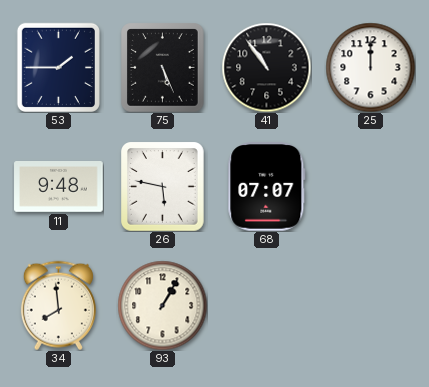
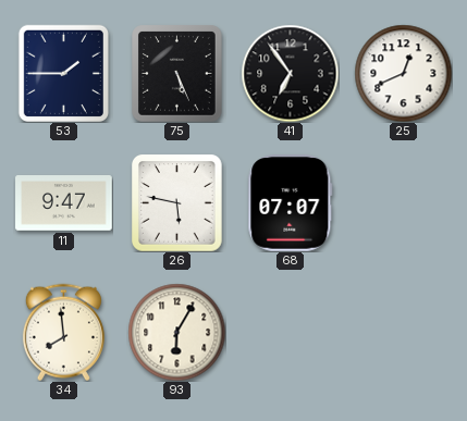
41: 10:54 -> 6:54 (290, 73)
25: 12:00 -> 12:41 (403, 73)
11: 9:48 -> 9:47 (64, 203)
93: 1:05 -> 6:05 (176, 332)
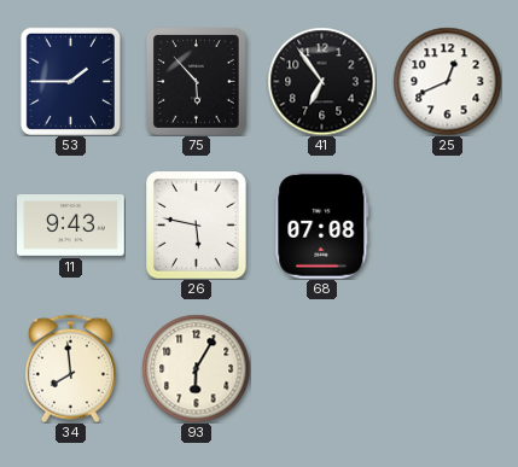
75: 5:26 -> 5:53 (197, 82)
11: 9:47 -> 9:43 (71, 226)
68: 07:07 -> 07:08 (322, 226)
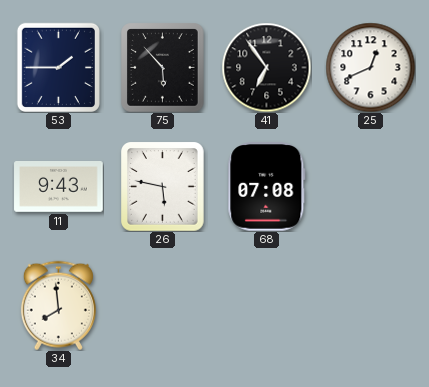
93: 6:05 -> none (196, 368)
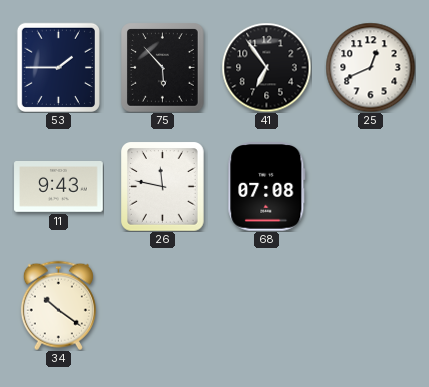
26: 5:47 -> 11:47 (163, 187)
34: 7:59 -> 10:21 (58, 305)
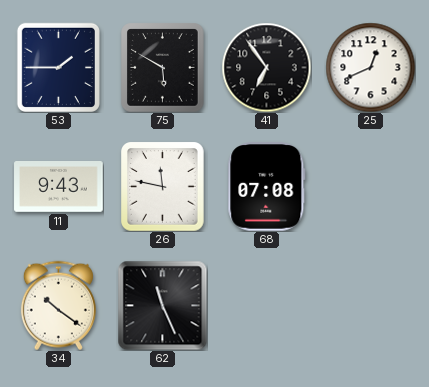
75: 5:53 -> 5:50 (163, 68)
62: none -> 11:26 (162, 305)
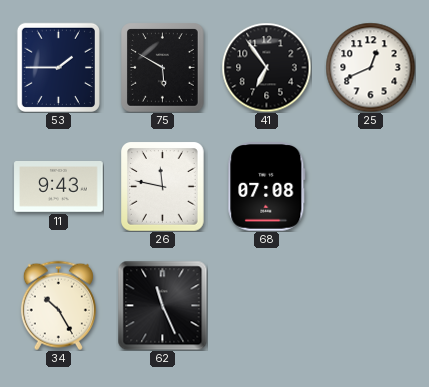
34: 10:21 -> 10:25 (58, 305)
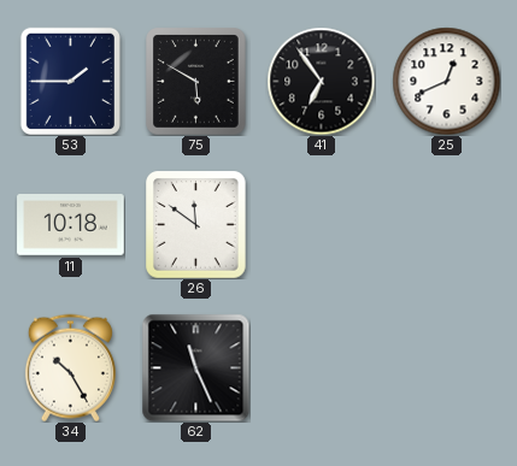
11: 9:43 -> 10:18 (71, 225)
26: 11:47 -> 11:51 (196, 225)
68: 07:08 -> none (267, 187)
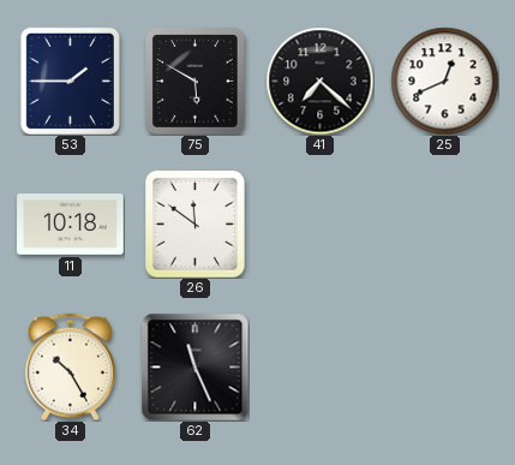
41: 6:54 -> 7:22 (319, 81)
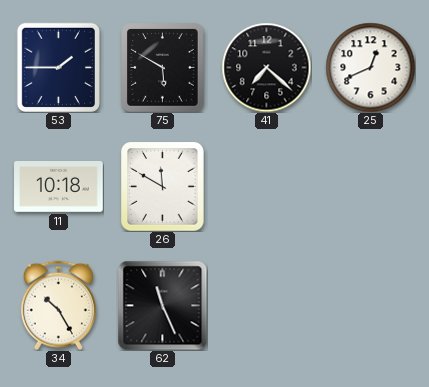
26: 11:51 -> 11:50 (163, 187)
